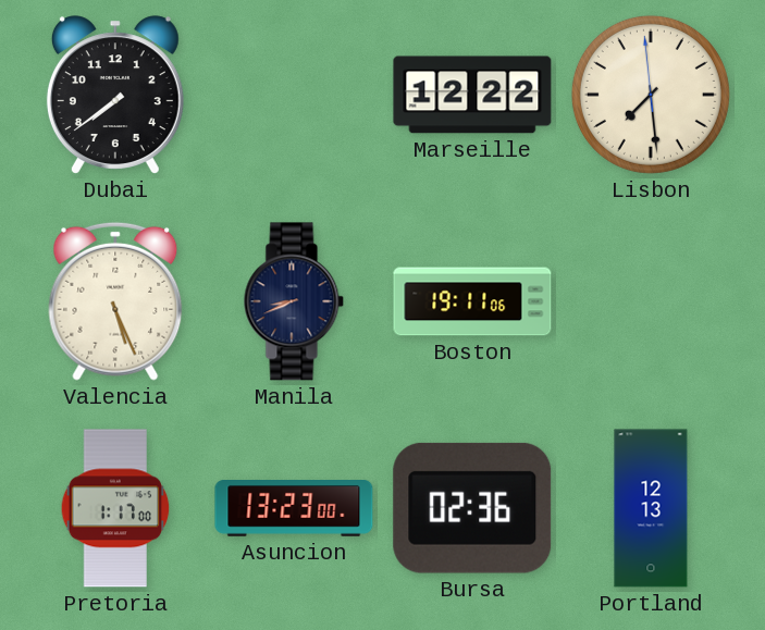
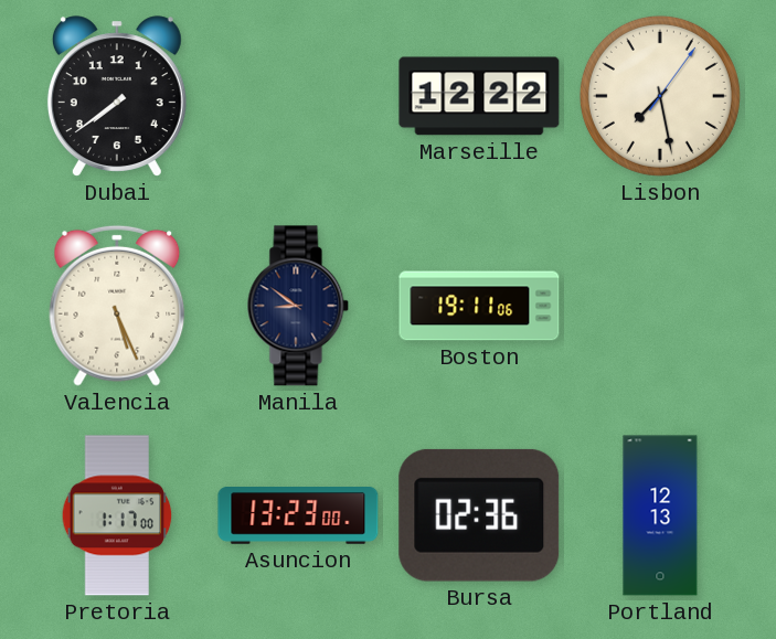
Lisbon: 7:28:59 -> 7:28:06 (660, 96)
Manila: 8:41 -> 8:51 (298, 306)
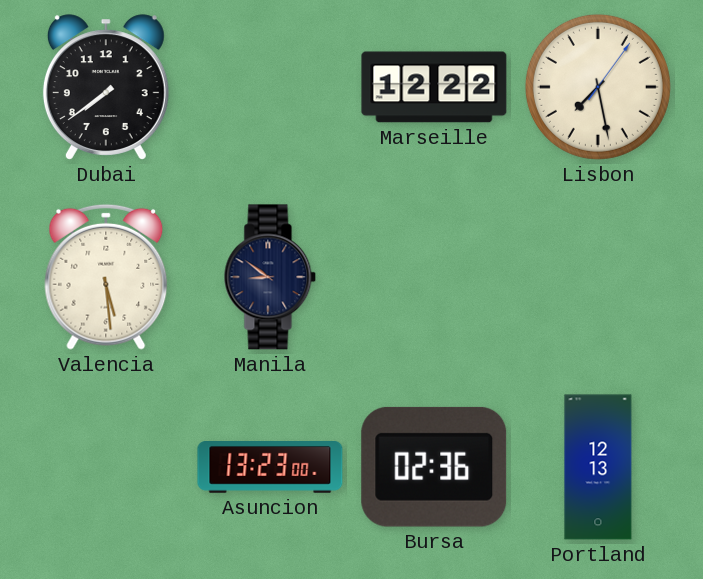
Valencia: 5:26 -> 5:29 (106, 277)
Boston: 19:11 -> none (479, 306)
Pretoria: 1:17 -> none (117, 515)
